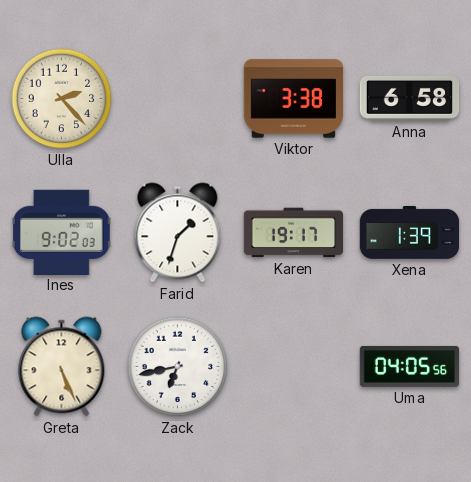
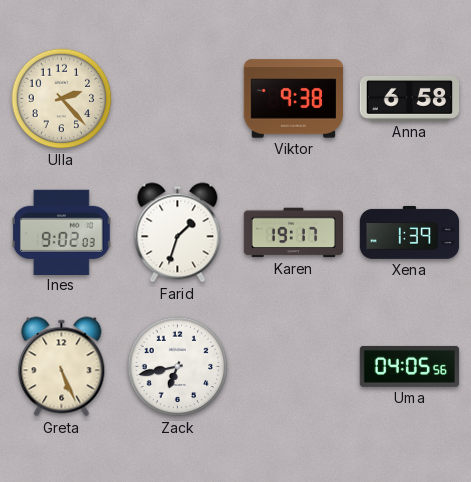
Viktor: 3:38 -> 9:38 (294, 99)
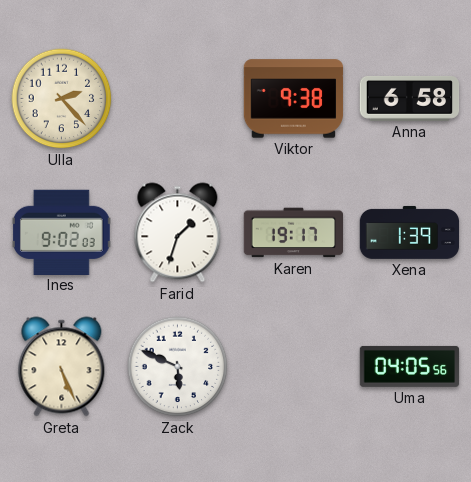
Zack: 6:43 -> 5:49 (178, 367)
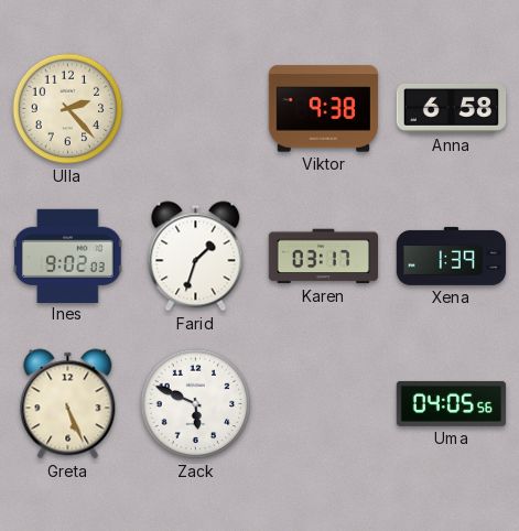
Karen: 19:17 -> 03:17 (324, 257)
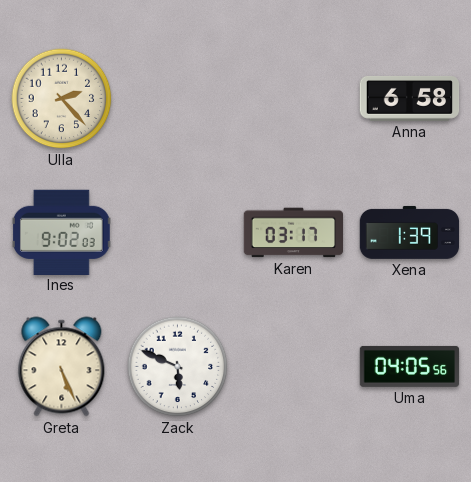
Viktor: 9:38 -> none (324, 109)
Farid: 1:33 -> none (196, 257)
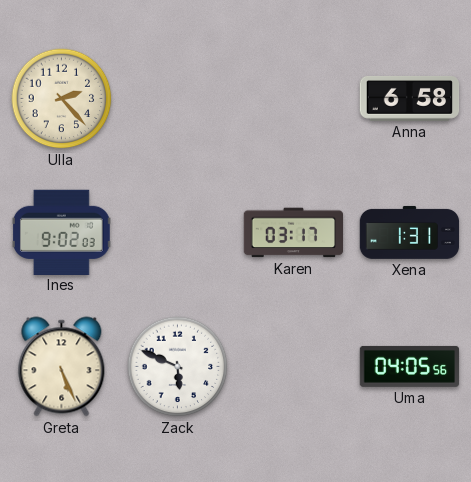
Xena: 1:39 -> 1:31 (410, 232)
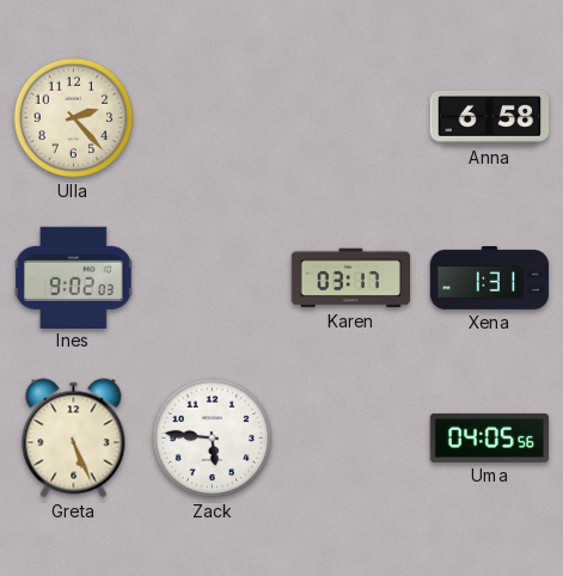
Zack: 5:49 -> 5:46 (213, 439)
